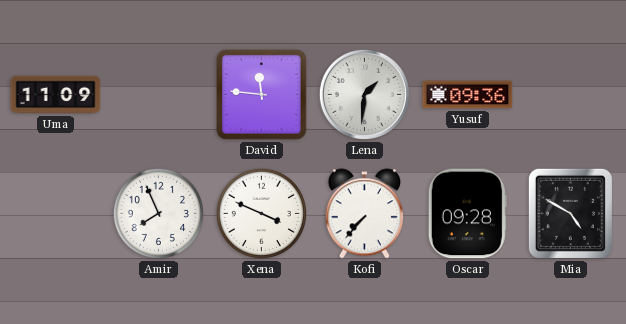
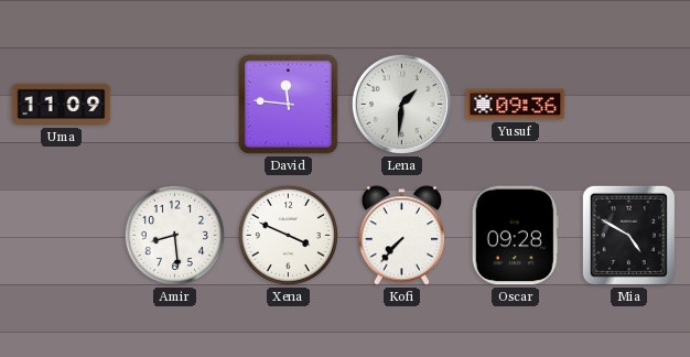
Amir: 7:56 -> 8:29 (174, 235)
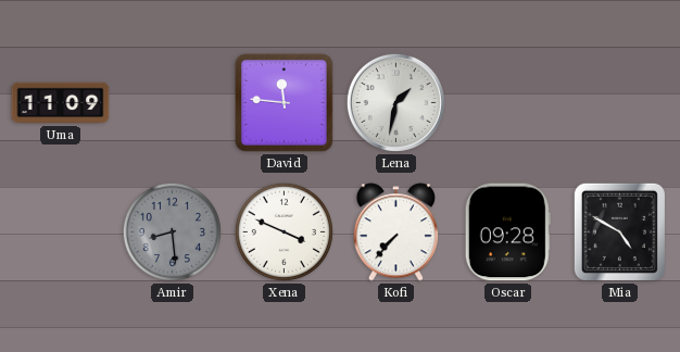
Lena: 1:31 -> 1:32 (395, 102)
Yusuf: 09:36 -> none (516, 105)
Amir dial: white -> grey (172, 231)
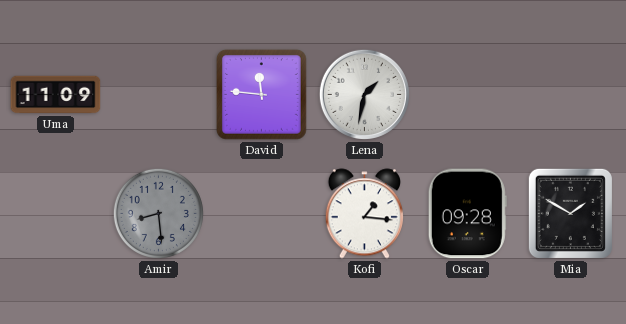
Xena: 3:49 -> none (284, 231)
Kofi: 7:37 -> 1:16 (364, 214)
Mia: 4:50 -> 1:50 (570, 213)
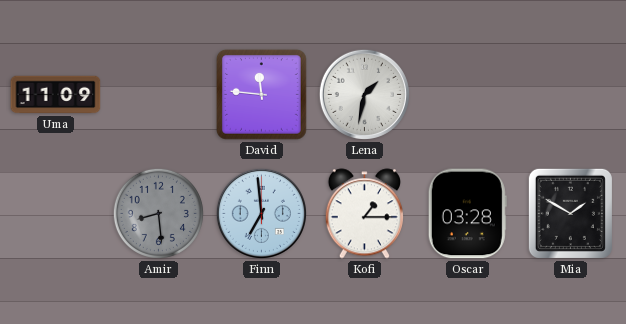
Finn: none -> 6:59 (261, 213)
Kofi: 1:16 -> 1:15 (364, 214)
Oscar: 09:28 -> 03:28 (467, 214)
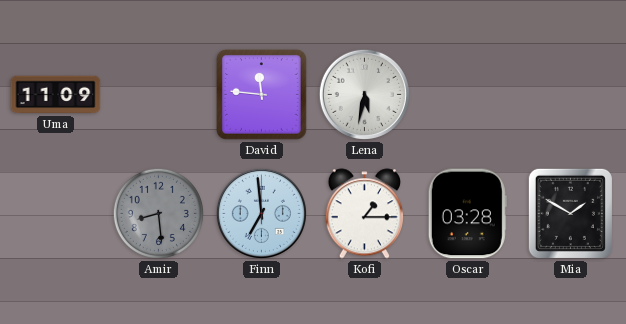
Lena: 1:32 -> 5:32 (364, 94)
